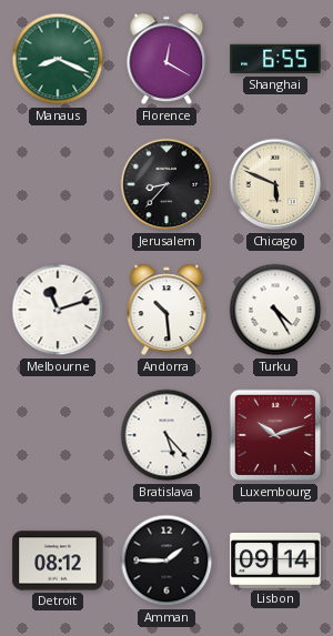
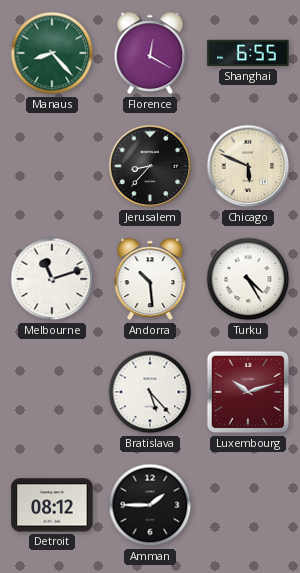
Manaus: 8:19 -> 8:23 (52, 53)
Lisbon: 09:14 -> none (275, 561)
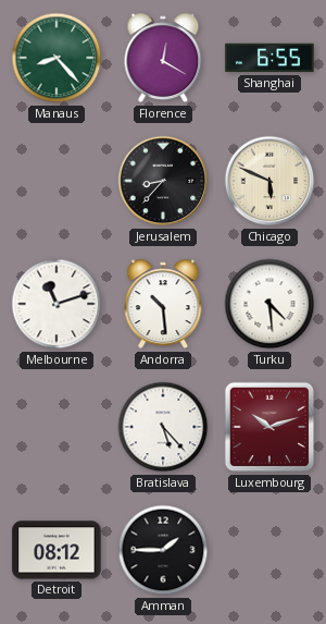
Turku: 4:25 -> 4:29 (269, 304)
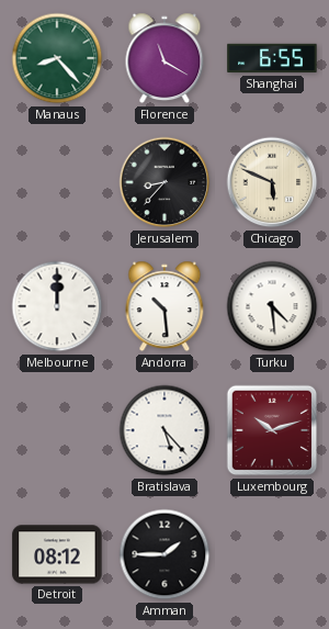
Florence: 12:20 -> 11:20 (164, 58)
Melbourne: 11:12 -> 12:00 (57, 306)
